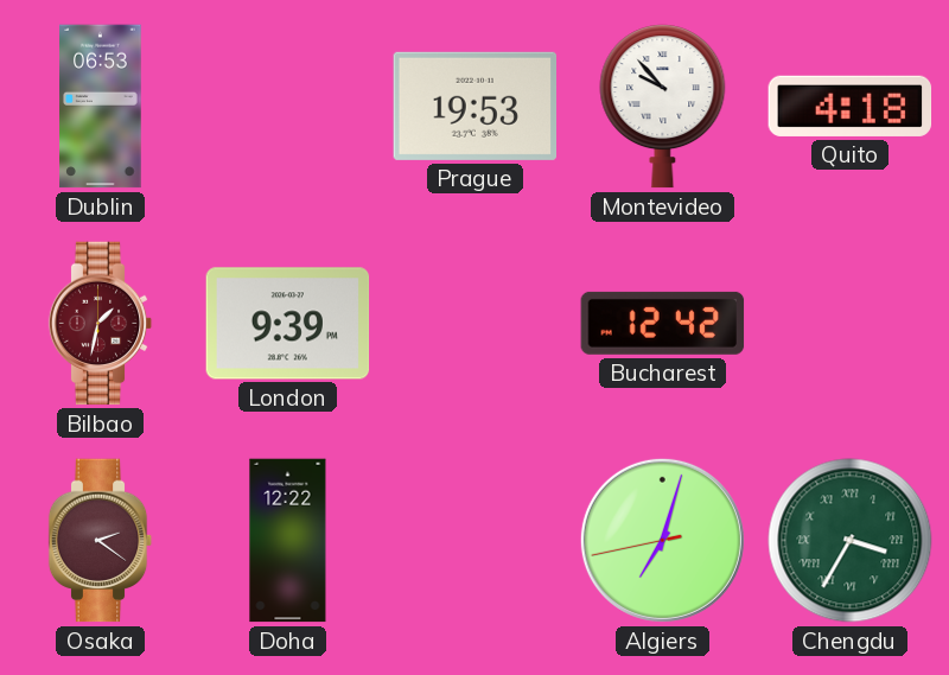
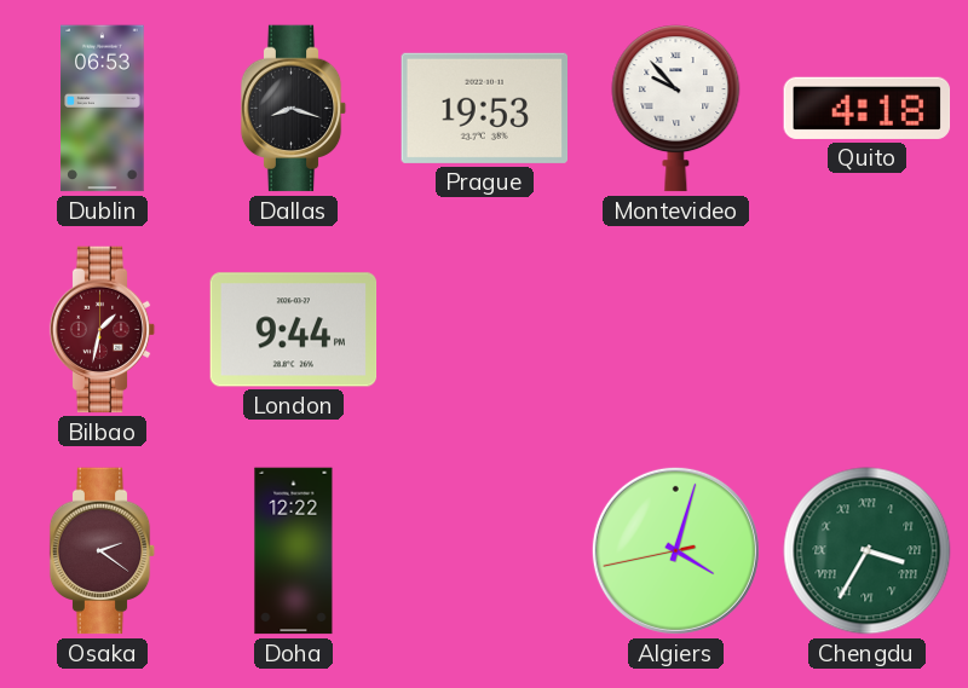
Dallas: none -> 8:18 (294, 109)
London: 9:39 -> 9:44 (294, 330)
Bucharest: 12:42 -> none (663, 323)
Algiers: 7:02 -> 4:02 (675, 550)
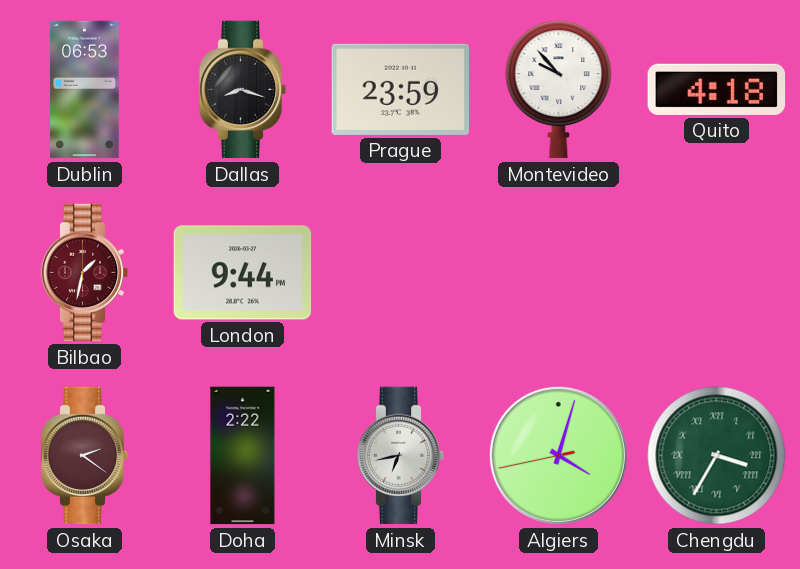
Prague: 19:53 -> 23:59 (400, 89)
Doha: 12:22 -> 2:22 (243, 456)
Minsk: none -> 6:43 (401, 456)
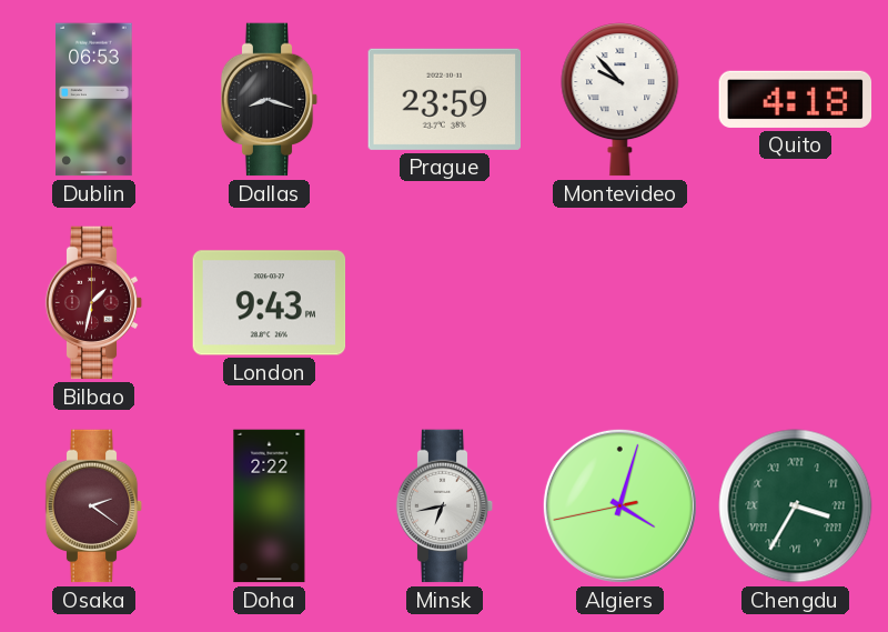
London: 9:44 -> 9:43 (270, 303)
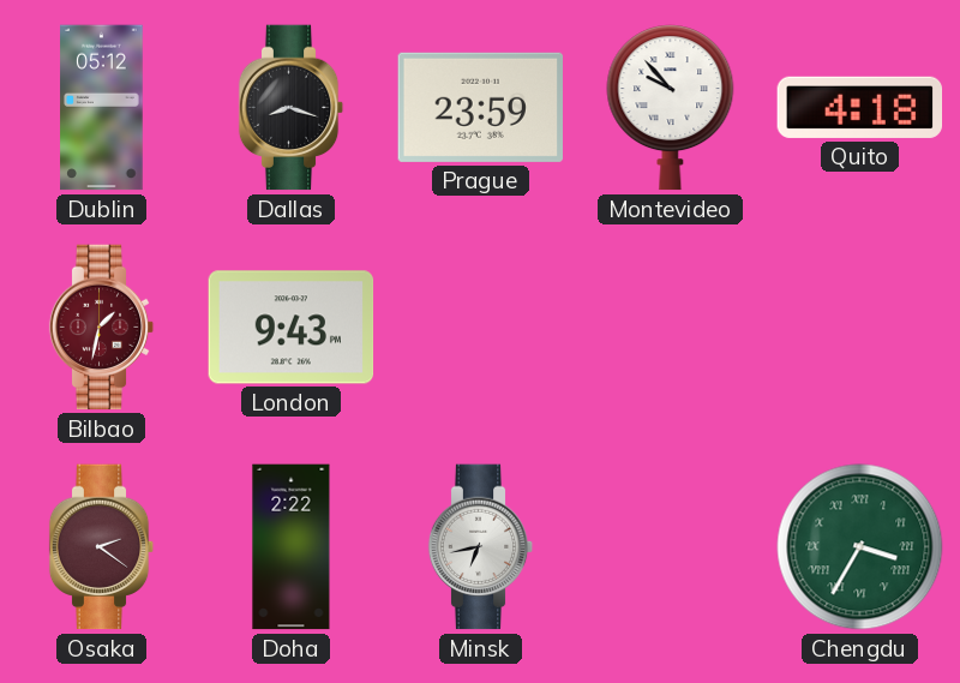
Dublin: 06:53 -> 05:12 (102, 108)
Algiers: 4:02 -> none (619, 505)
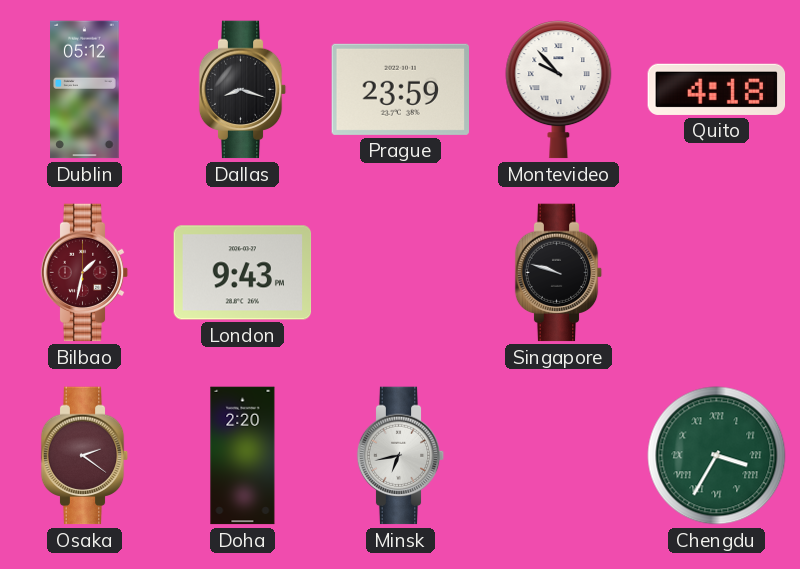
Singapore: none -> 9:48 (559, 273)
Doha: 2:22 -> 2:20 (243, 456)
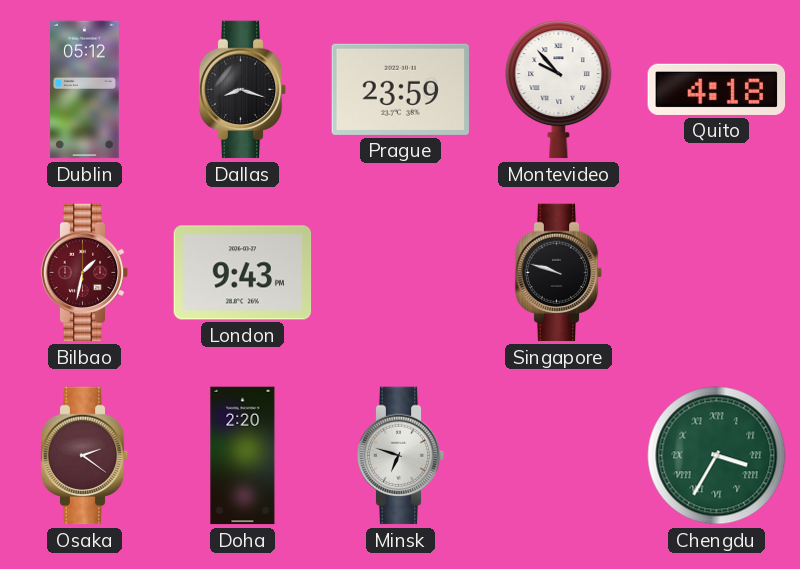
Minsk: 6:43 -> 6:48 (401, 456)
